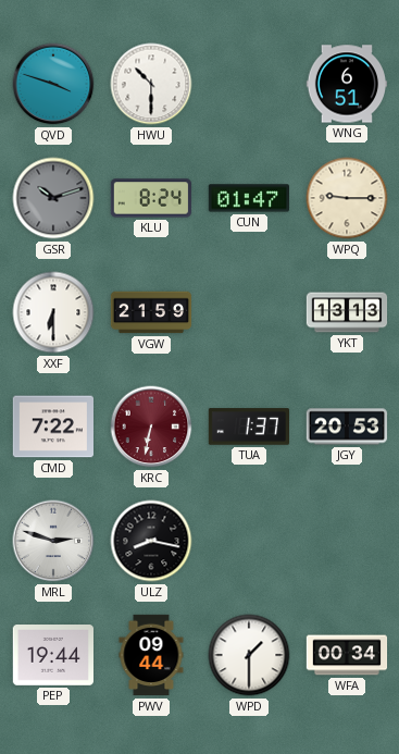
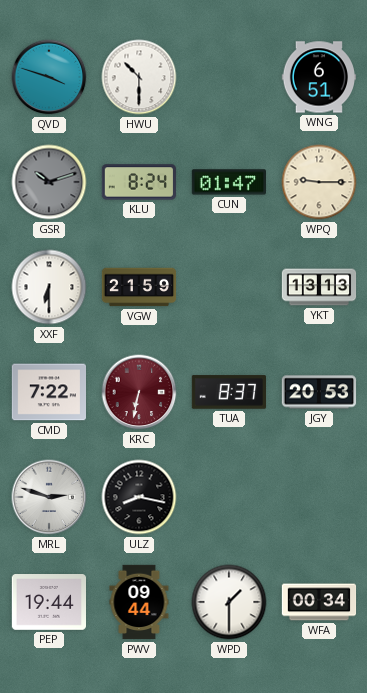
TUA: 1:37 -> 8:37 (228, 392)
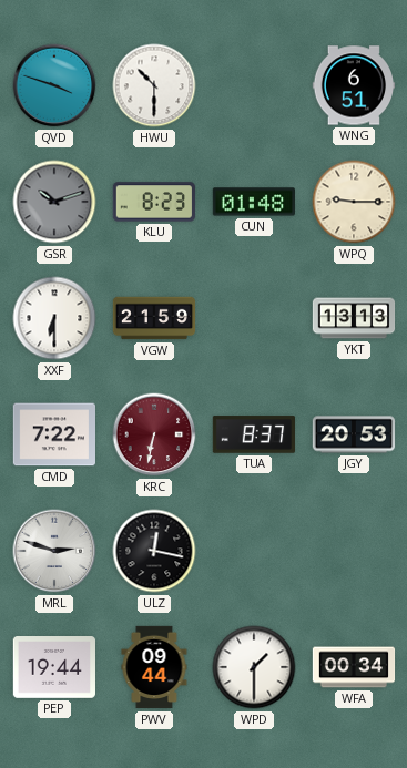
KLU: 8:24 -> 8:23 (153, 202)
CUN: 01:47 -> 01:48 (253, 202)
ULZ: 8:17 -> 12:17 (154, 551)
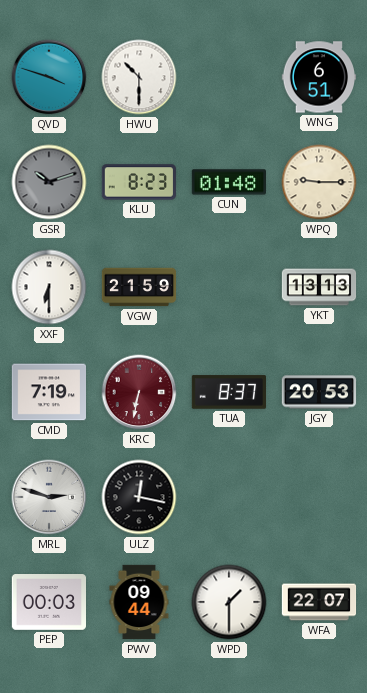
CMD: 7:22 -> 7:19 (48, 392)
PEP: 19:44 -> 00:03 (48, 603)
WFA: 00:34 -> 22:07 (319, 602)
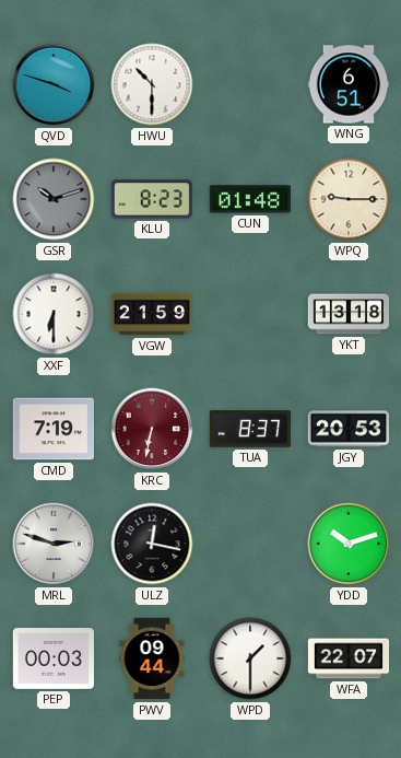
YKT: 13:13 -> 13:18 (349, 314)
YDD: none -> 10:12 (349, 544)
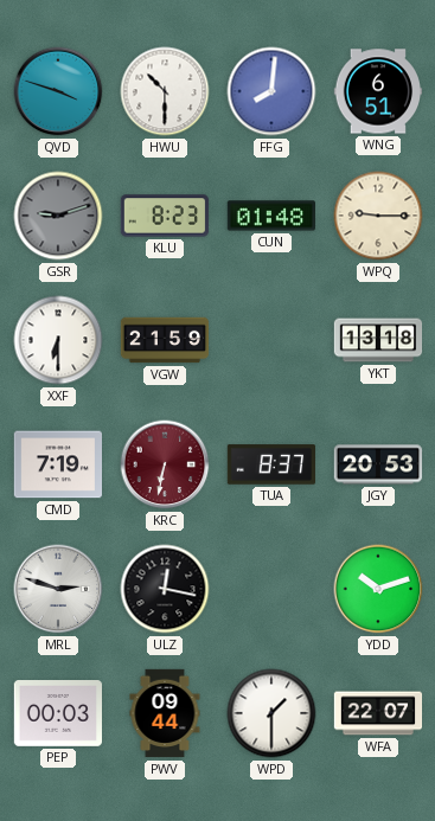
FFG: none -> 8:01 (271, 91)
GSR: 10:12 -> 9:12 (58, 216)
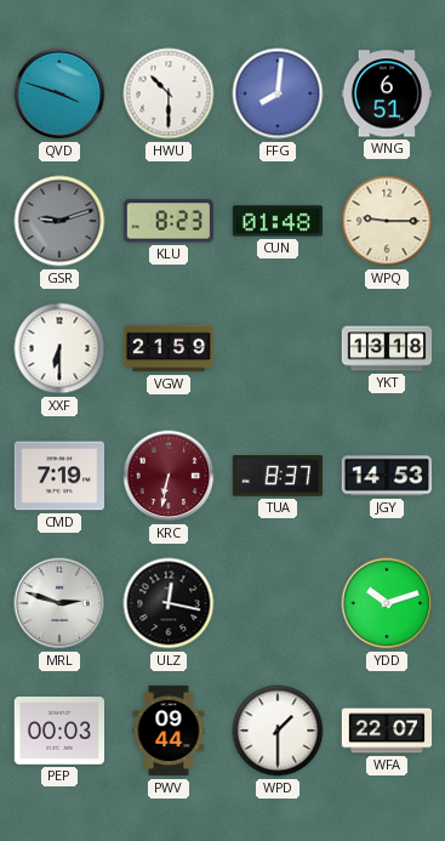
JGY: 20:53 -> 14:53 (387, 476)
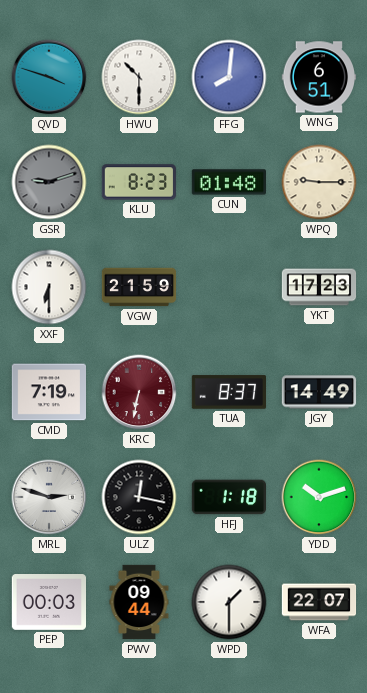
YKT: 13:18 -> 17:23 (319, 287)
JGY: 14:53 -> 14:49 (319, 392)
HFJ: none -> 1:18 (228, 497)
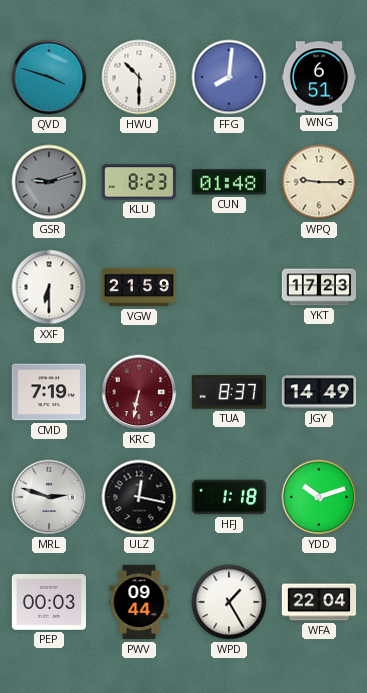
WPD: 1:30 -> 1:25 (229, 602)
WFA: 22:07 -> 22:04 (319, 602)
